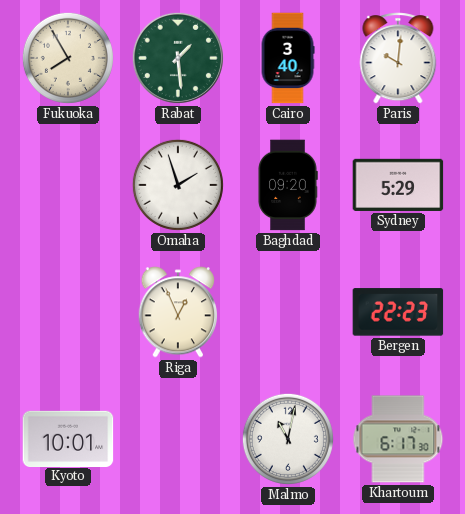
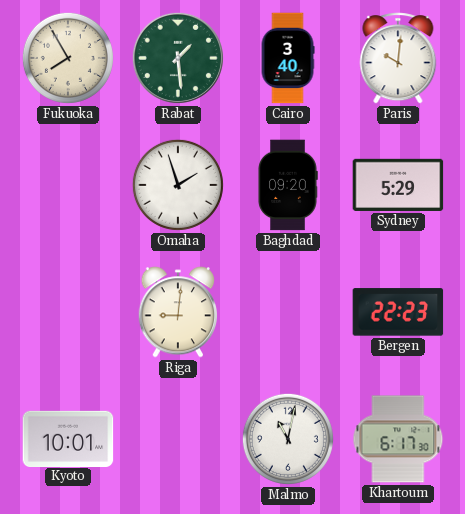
Riga: 12:56 -> 9:01 (178, 312)
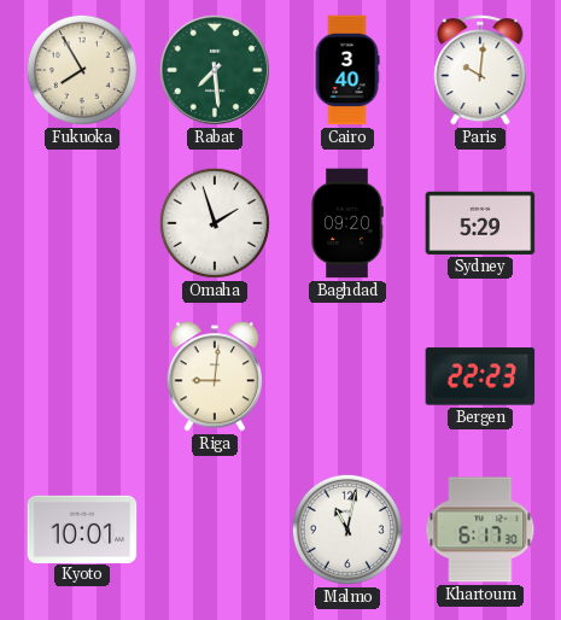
Rabat: 1:29 -> 7:29 (215, 70)
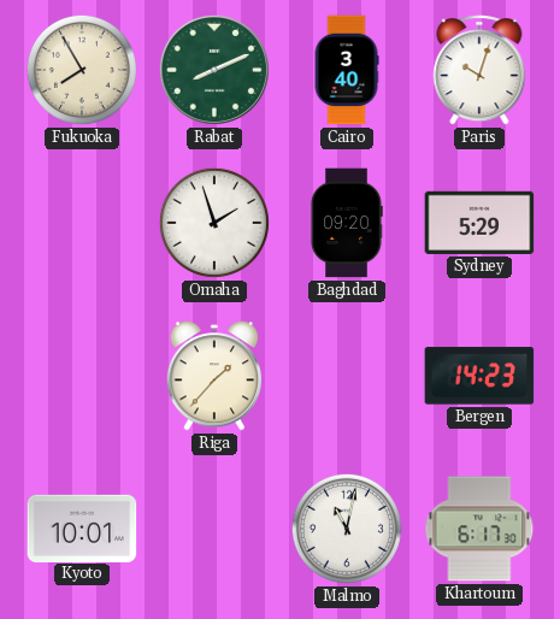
Rabat: 7:29 -> 8:11 (214, 70)
Paris: 10:01 -> 10:03 (479, 70)
Riga: 9:01 -> 1:37 (214, 376)
Bergen: 22:23 -> 14:23 (479, 376)
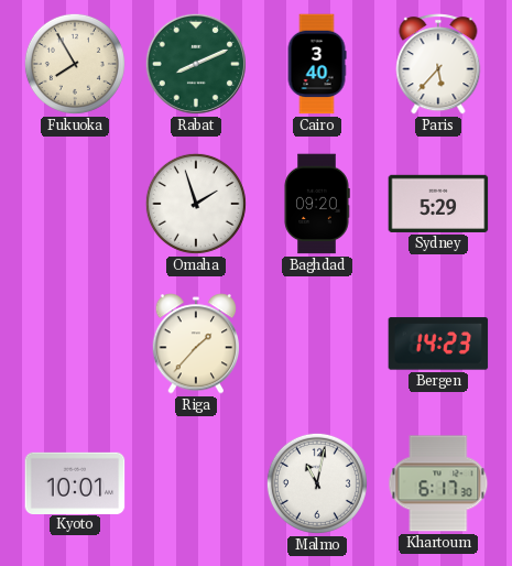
Paris: 10:03 -> 5:37 (438, 64)
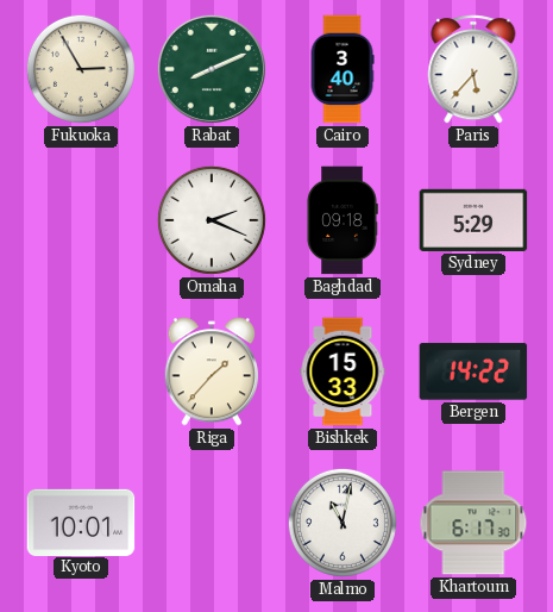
Fukuoka: 7:55 -> 2:55 (81, 69)
Omaha: 1:57 -> 2:19 (212, 220)
Baghdad: 09:20 -> 09:18 (343, 220)
Bishkek: none -> 15:33 (343, 371)
Bergen: 14:23 -> 14:22 (473, 371)
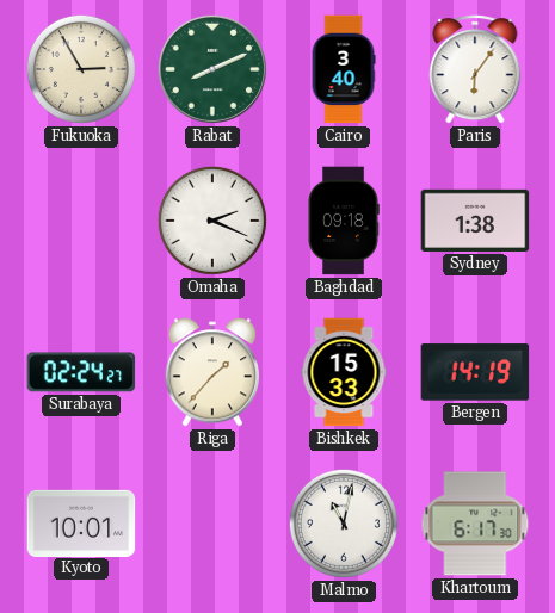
Paris: 5:37 -> 6:06 (475, 69)
Sydney: 5:29 -> 1:38 (475, 221)
Surabaya: none -> 02:24 (81, 372)
Bergen: 14:22 -> 14:19 (475, 372)
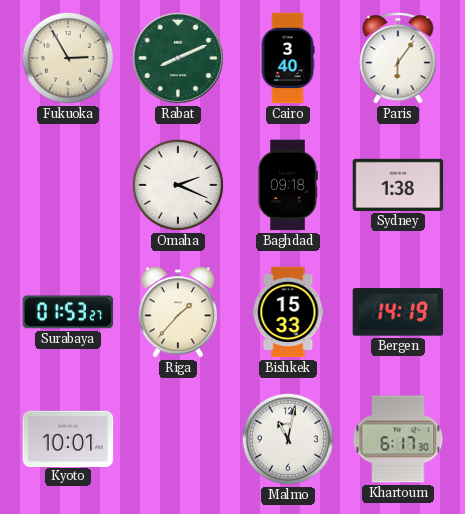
Surabaya: 02:24 -> 01:53 (68, 312)
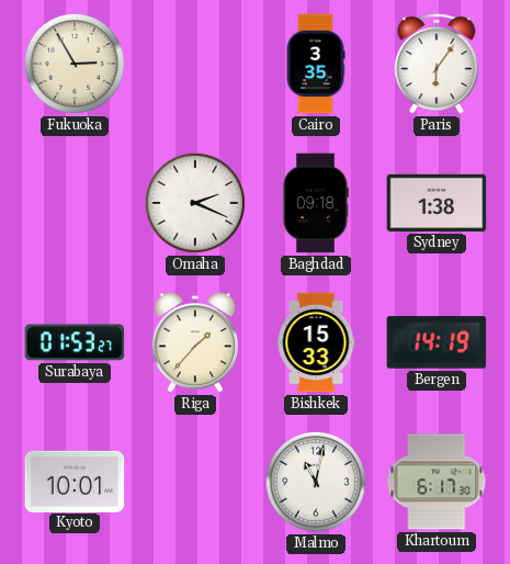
Rabat: 8:11 -> none (178, 58)
Cairo: 3:40 -> 3:35 (316, 64)
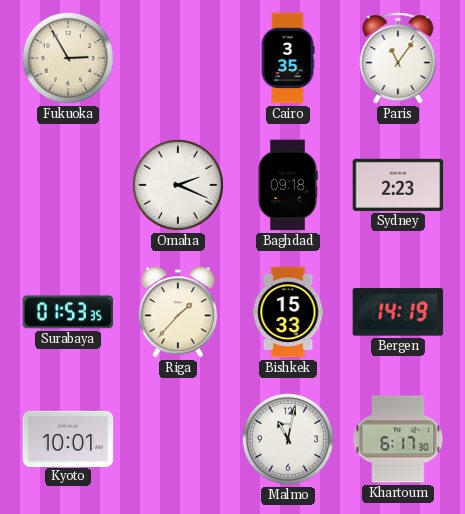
Paris: 6:06 -> 11:06 (398, 58)
Sydney: 1:38 -> 2:23 (398, 185)
Surabaya: 01:53:27 -> 01:53:35 (68, 312)
